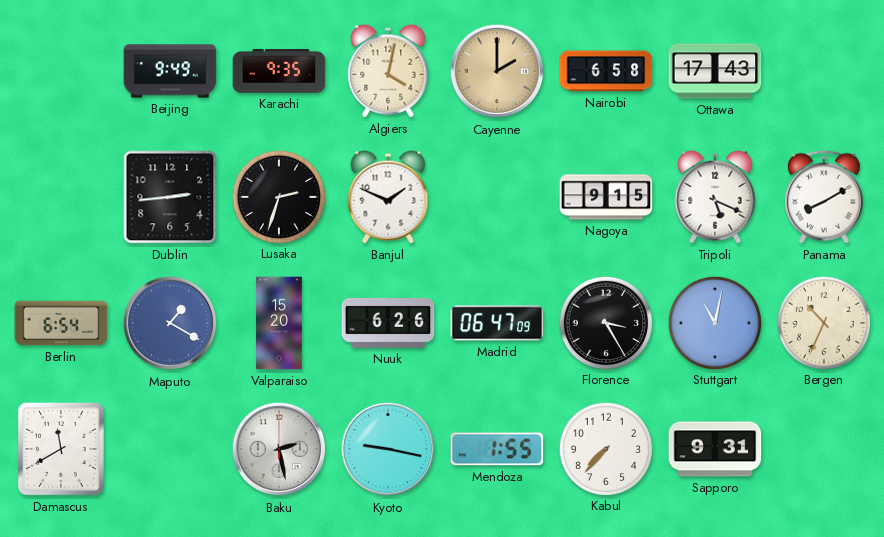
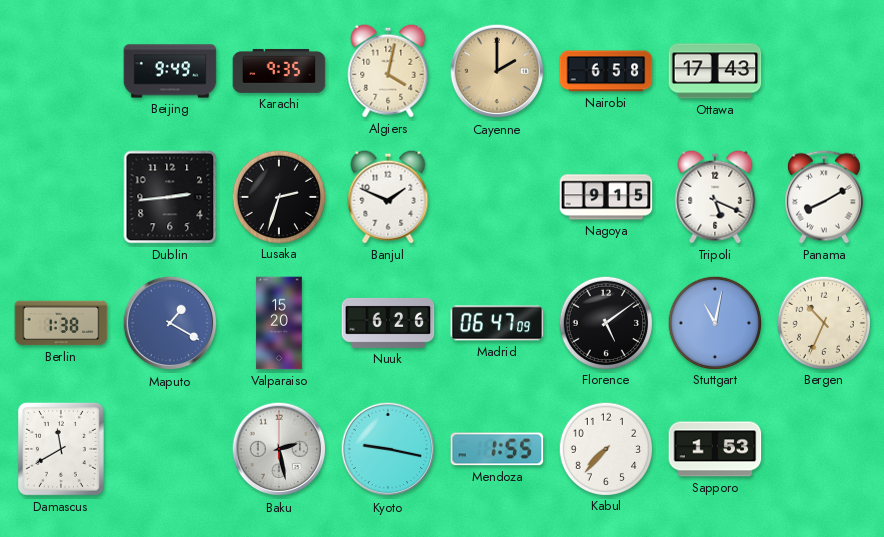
Berlin: 6:54 -> 1:38 (61, 323)
Florence: 3:25 -> 5:09 (605, 322)
Sapporo: 9:31 -> 1:53 (715, 449)
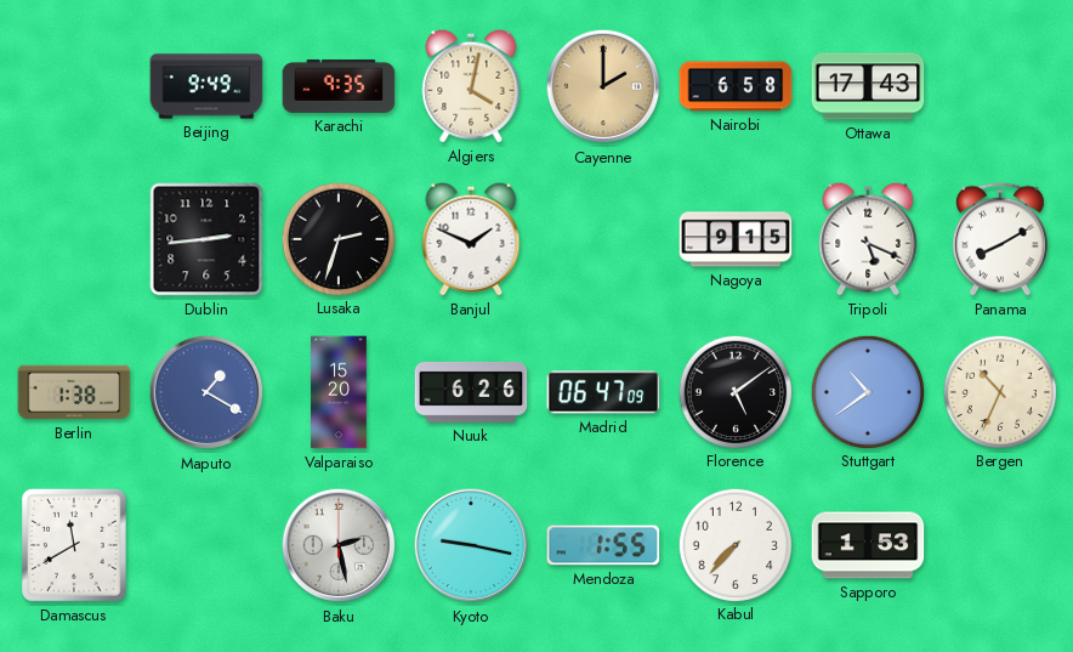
Stuttgart: 11:02 -> 10:39 (867, 391)
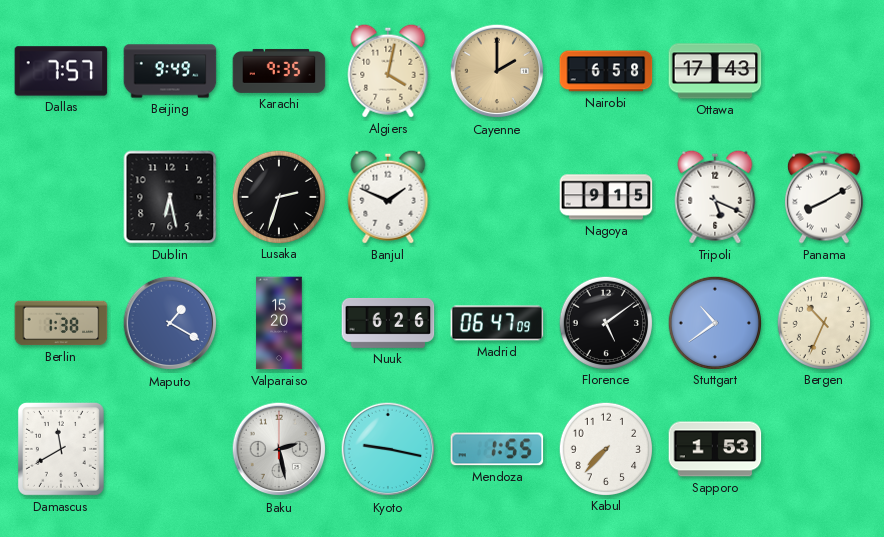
Dallas: none -> 7:57 (61, 71)
Dublin: 2:44 -> 6:28 (170, 197)
